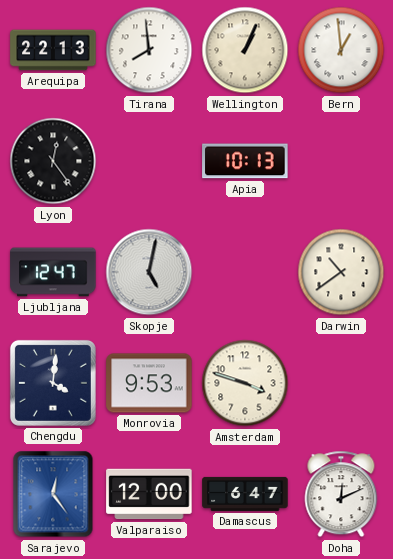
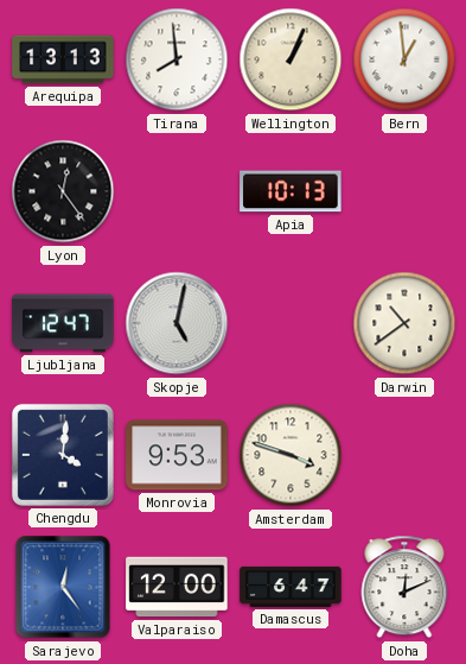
Arequipa: 22:13 -> 13:13 (63, 59)
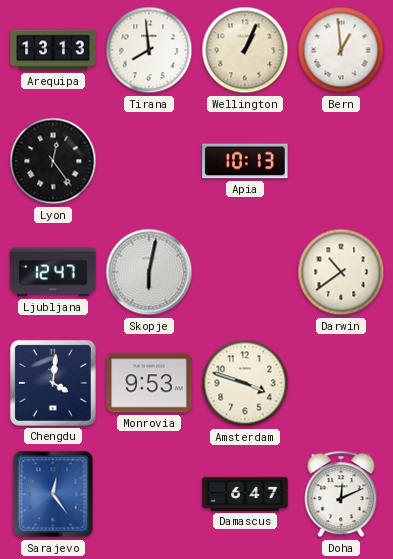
Skopje: 5:02 -> 6:02 (149, 272)
Valparaiso: 12:00 -> none (177, 587)
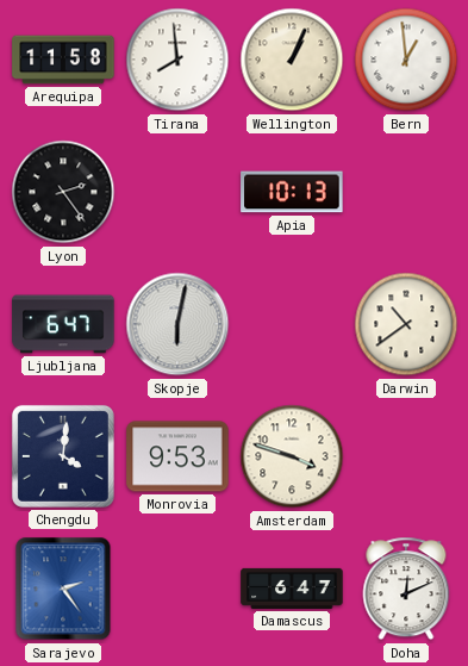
Arequipa: 13:13 -> 11:58 (63, 60)
Lyon: 12:24 -> 2:24 (63, 192)
Ljubljana: 12:47 -> 6:47 (63, 324)
Sarajevo: 12:24 -> 2:24 (63, 589)
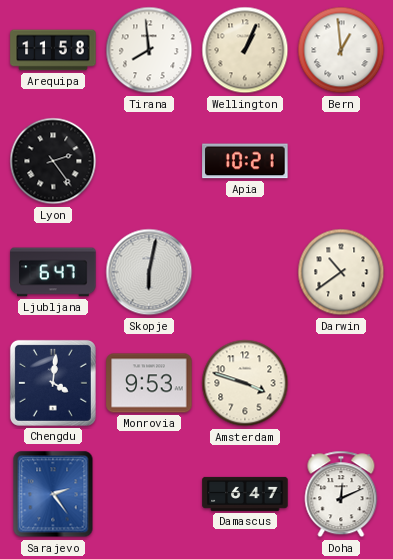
Apia: 10:13 -> 10:21 (245, 161)
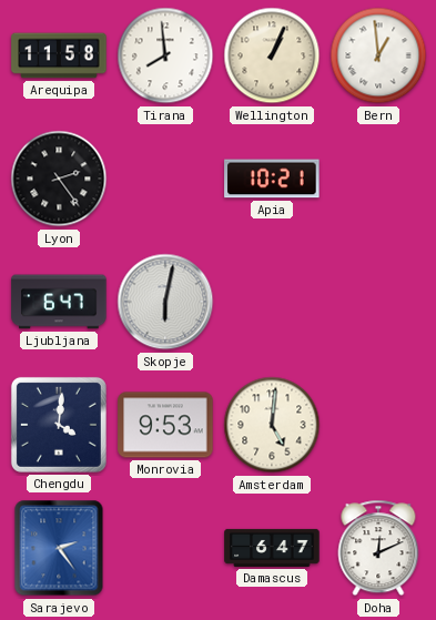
Darwin: 10:39 -> none (341, 272)
Amsterdam: 3:48 -> 5:01 (272, 425)
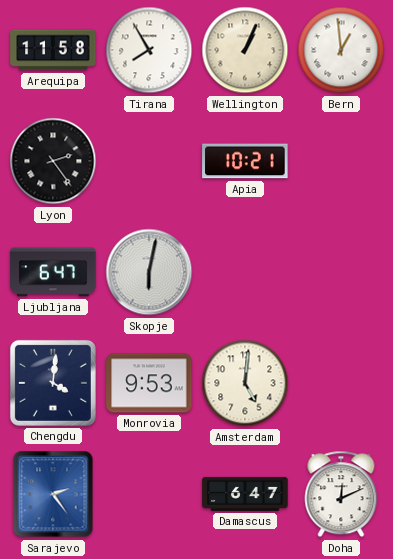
Tirana: 7:59 -> 7:55 (149, 50)
